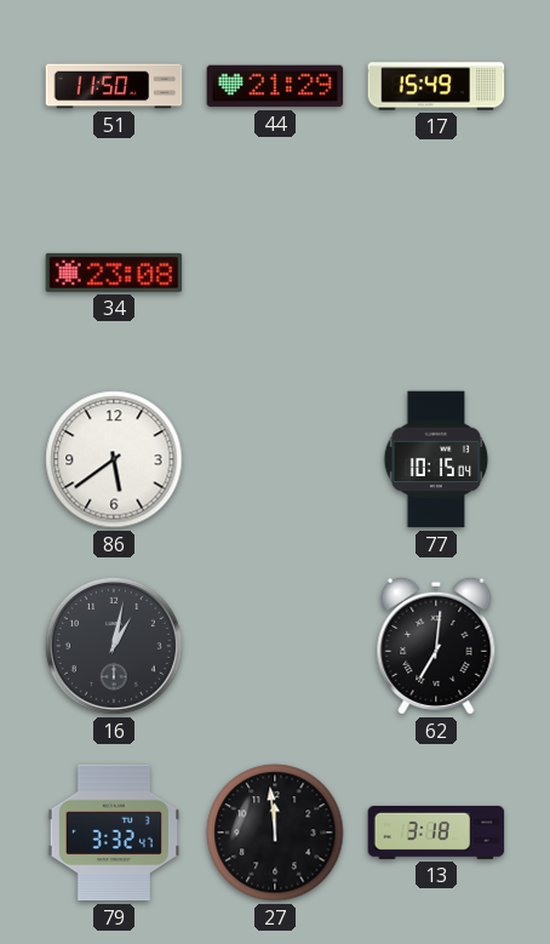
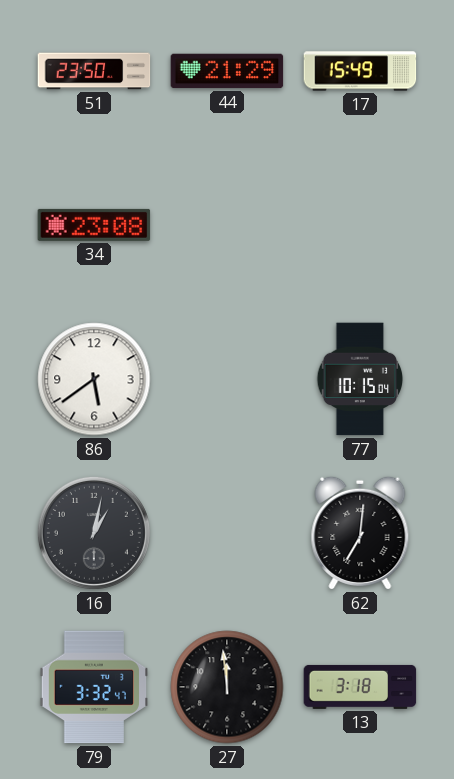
51: 11:50 -> 23:50 (94, 71)
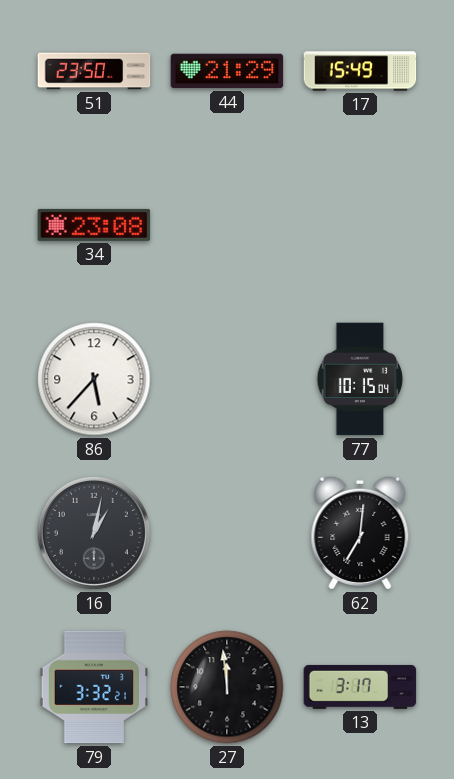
86: 5:39 -> 5:37 (94, 379)
79: 3:32:47 -> 3:32:21 (93, 687)
13: 3:18 -> 3:17 (360, 687)
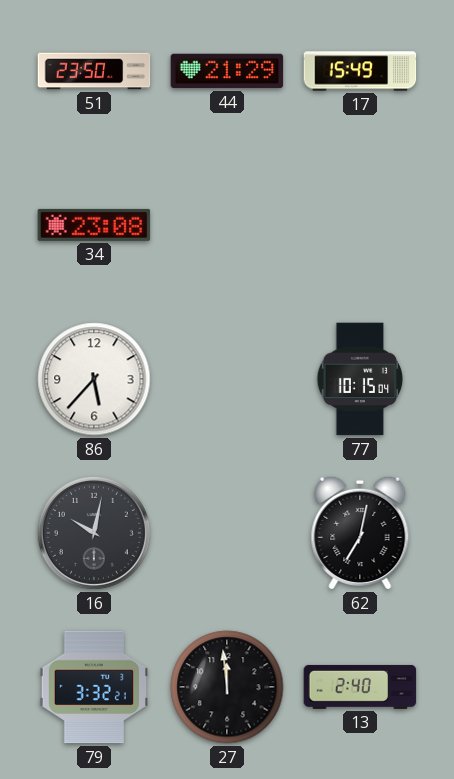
16: 1:02 -> 10:02 (94, 533)
62: 7:01 -> 7:02 (360, 533)
13: 3:17 -> 2:40 (360, 687)
